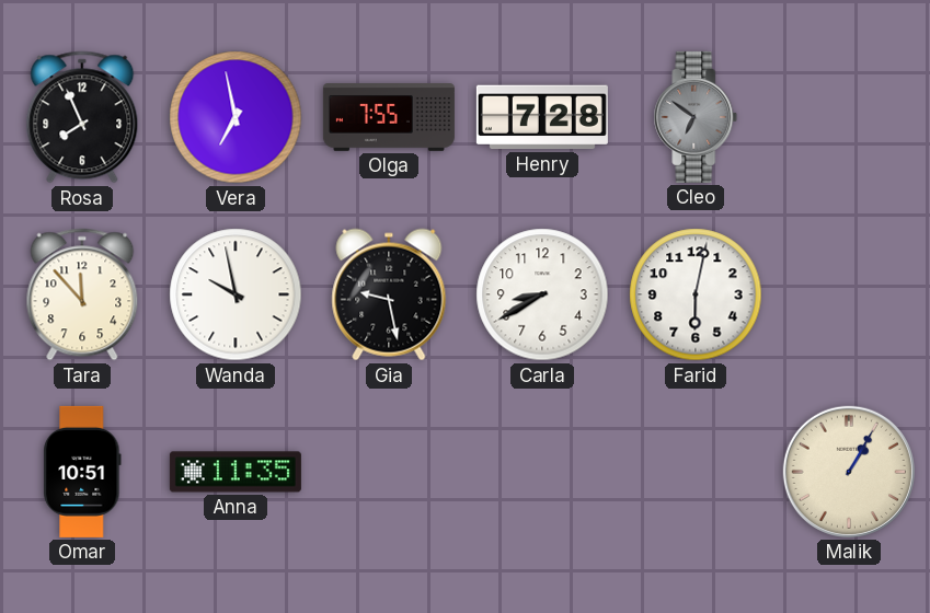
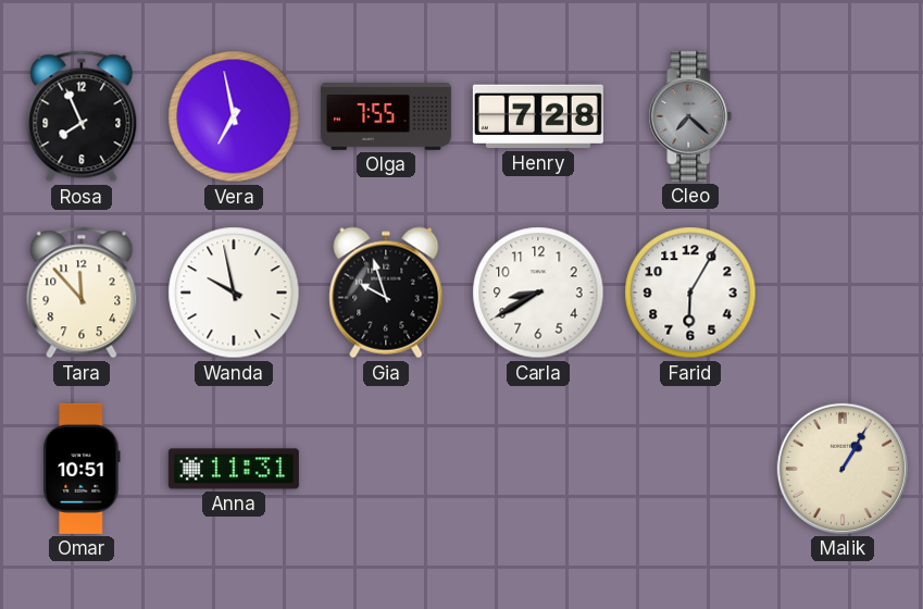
Cleo: 6:51 -> 7:22 (690, 116)
Gia: 9:28 -> 9:57 (386, 293)
Farid: 6:02 -> 6:05 (690, 293)
Anna: 11:35 -> 11:31 (234, 469)
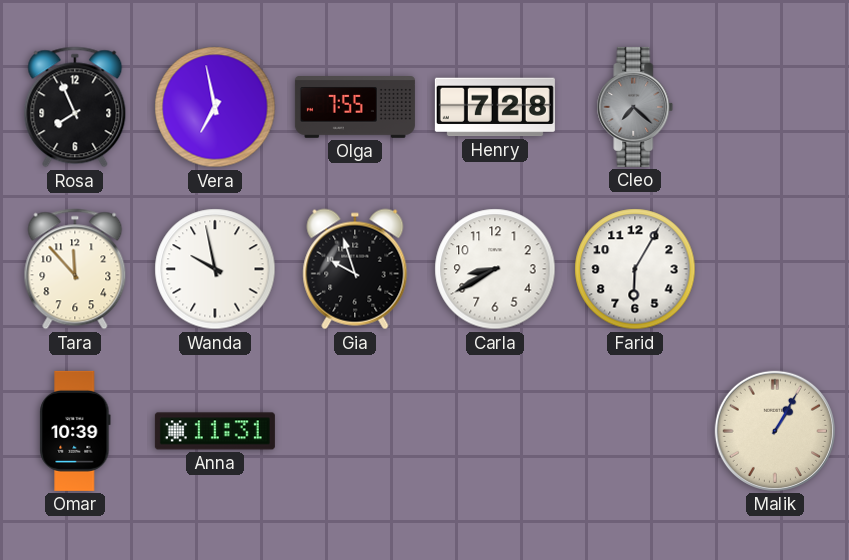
Omar: 10:51 -> 10:39 (75, 431)
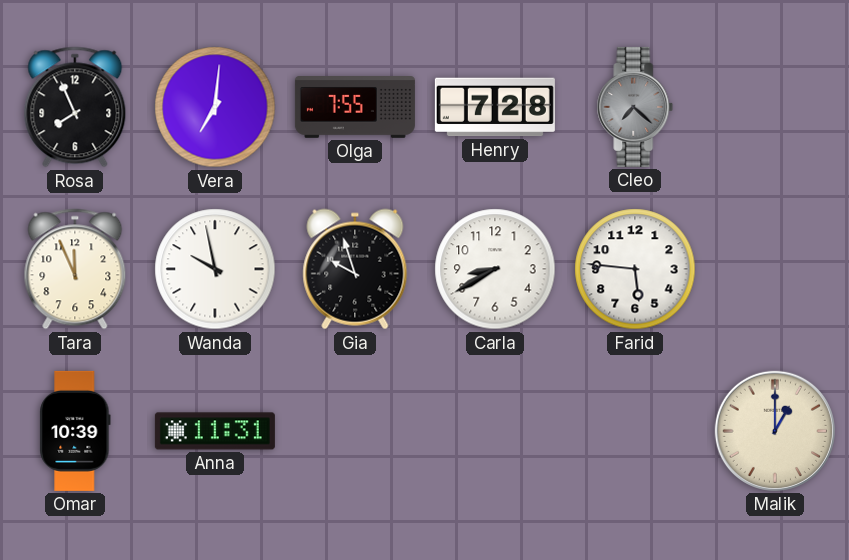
Vera: 6:58 -> 7:01 (215, 107)
Tara: 11:53 -> 11:56 (75, 269)
Farid: 6:05 -> 5:46 (635, 269)
Malik: 1:05 -> 1:00 (775, 431)
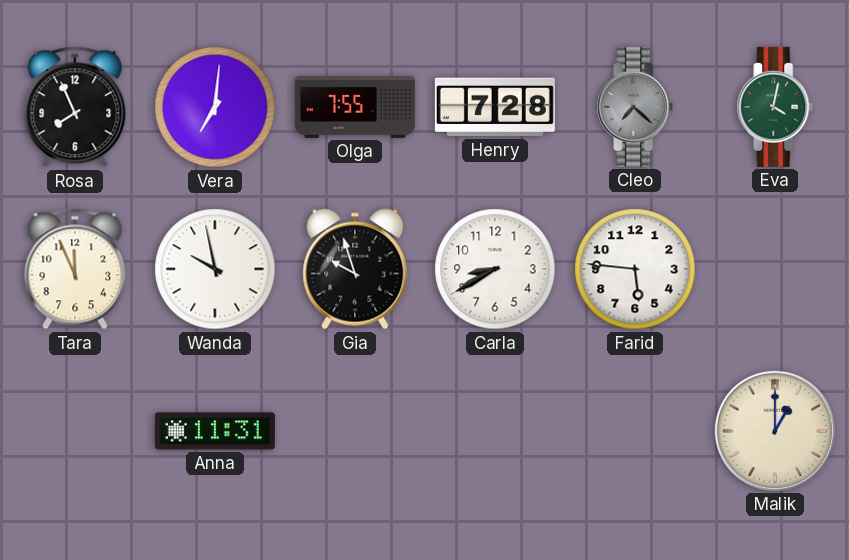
Eva: none -> 4:02 (775, 107)
Omar: 10:39 -> none (75, 431)
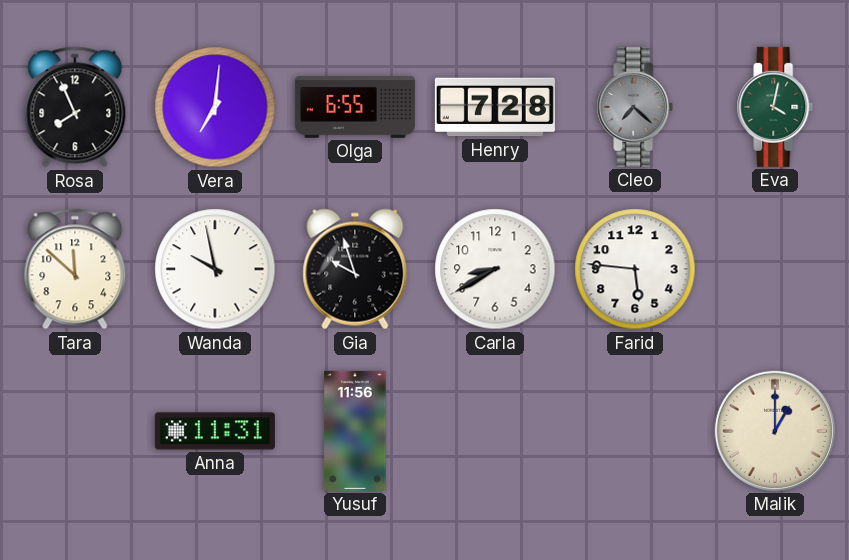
Olga: 7:55 -> 6:55 (355, 108)
Tara: 11:56 -> 11:52 (75, 269)
Yusuf: none -> 11:56 (355, 431)
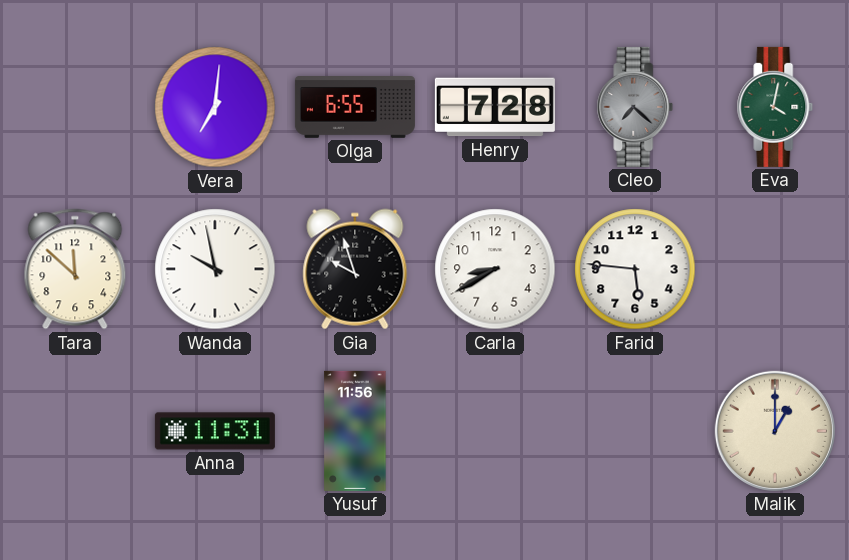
Rosa: 7:56 -> none (75, 107)
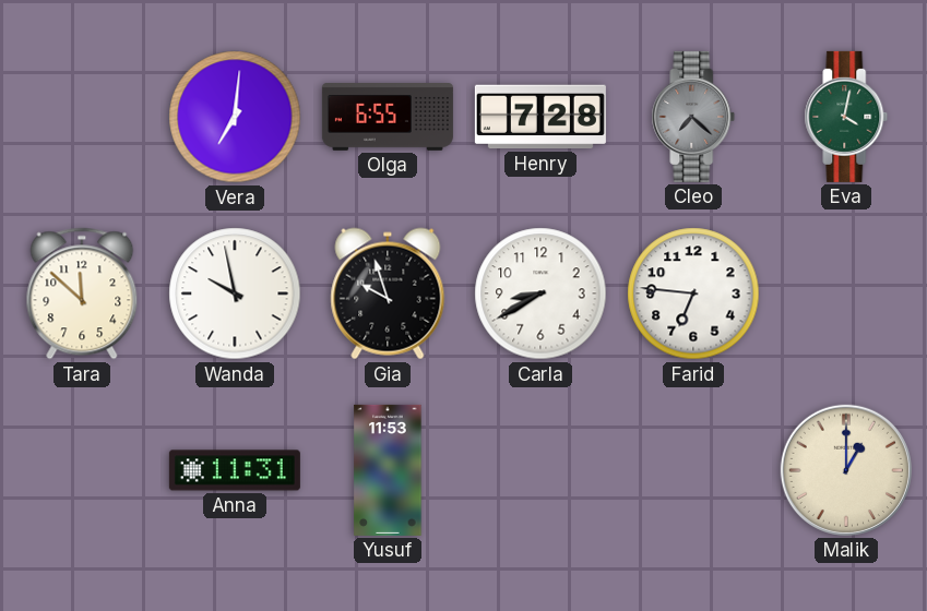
Farid: 5:46 -> 6:46 (693, 293)
Yusuf: 11:56 -> 11:53 (388, 470)
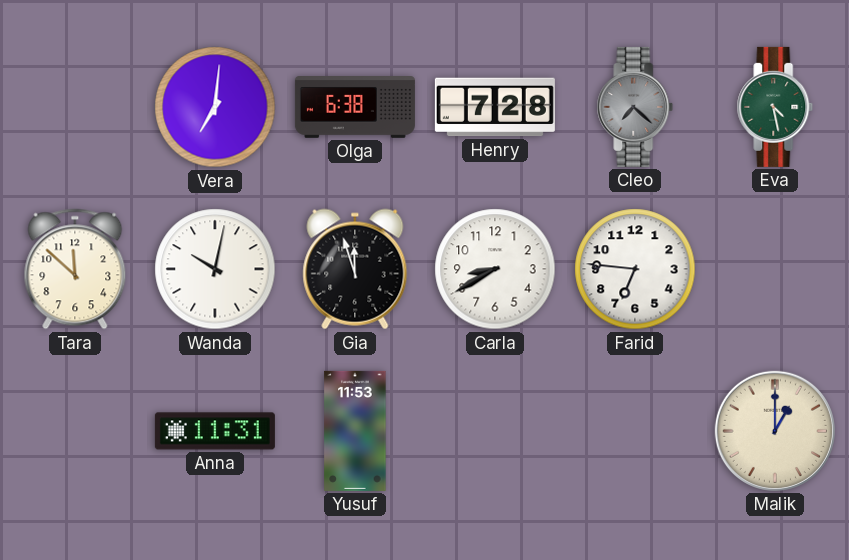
Olga: 6:55 -> 6:38 (355, 108)
Eva: 4:02 -> 4:28 (775, 107)
Wanda: 9:58 -> 10:02 (215, 269)
Gia: 9:57 -> 11:57 (355, 269)
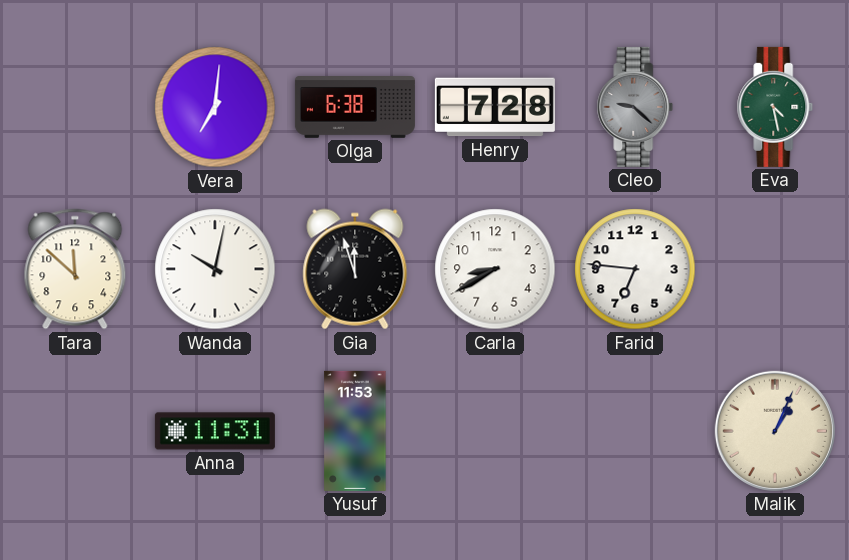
Cleo: 7:22 -> 9:22 (635, 107)
Malik: 1:00 -> 1:04 (775, 431)
